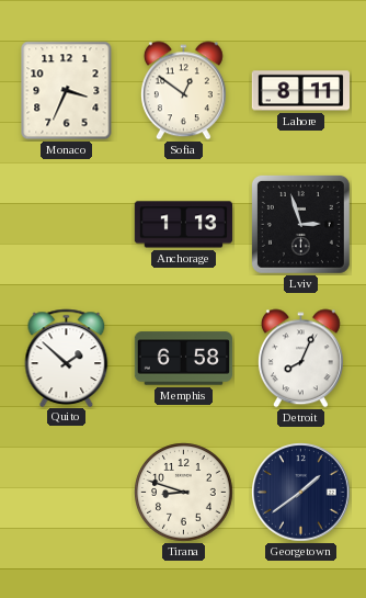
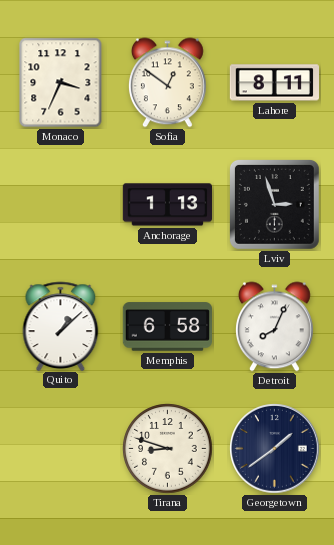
Quito: 1:52 -> 1:08 (61, 326)
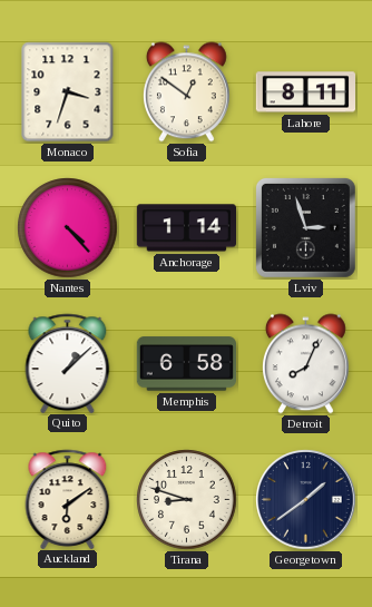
Monaco: 3:34 -> 3:33 (68, 92)
Nantes: none -> 4:23 (68, 228)
Anchorage: 1:13 -> 1:14 (186, 228)
Auckland: none -> 6:09 (68, 499)
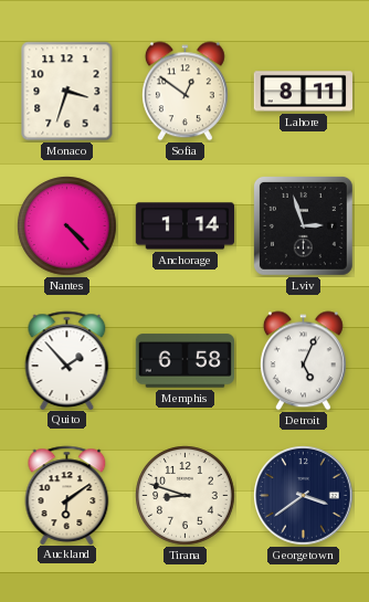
Quito: 1:08 -> 1:53 (67, 360)
Detroit: 8:04 -> 5:04 (303, 361)
Georgetown: 1:39 -> 3:39 (304, 496)
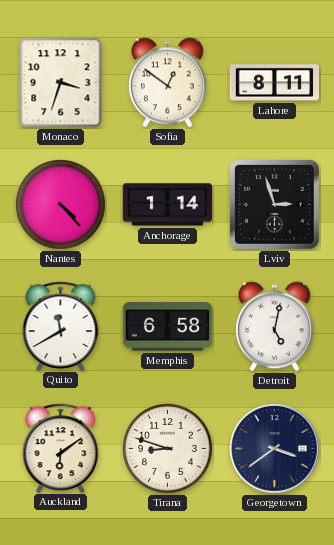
Quito: 1:53 -> 11:40 (61, 326)
Detroit: 5:04 -> 5:02 (274, 327)
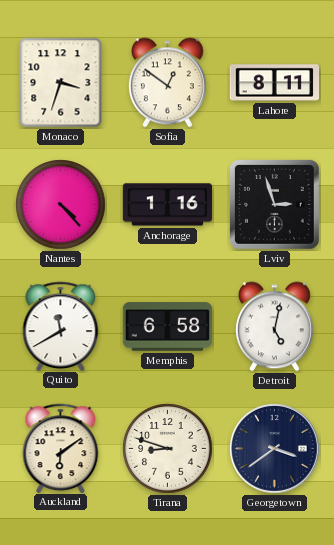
Anchorage: 1:14 -> 1:16 (167, 205)
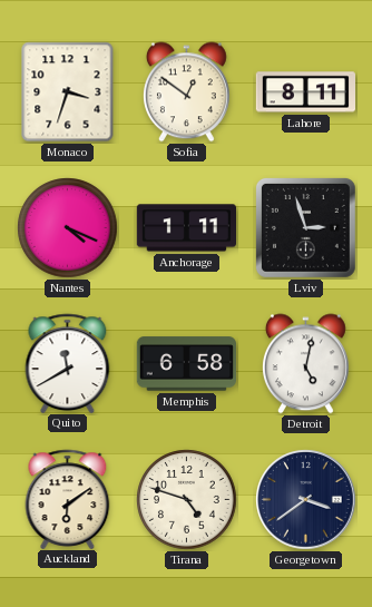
Nantes: 4:23 -> 4:19 (68, 228)
Anchorage: 1:16 -> 1:11 (186, 228)
Tirana: 8:48 -> 4:48 (187, 500)
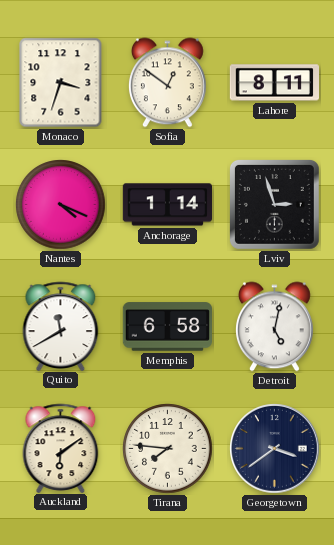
Anchorage: 1:11 -> 1:14 (167, 205)
Tirana: 4:48 -> 7:46 (168, 449)
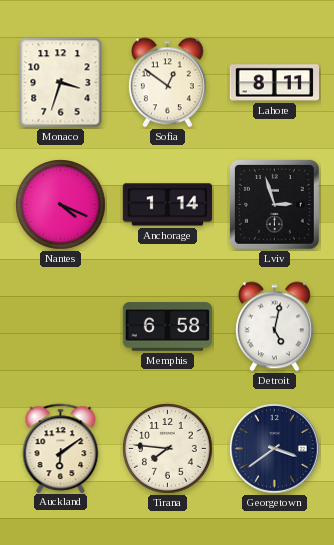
Quito: 11:40 -> none (61, 326)
